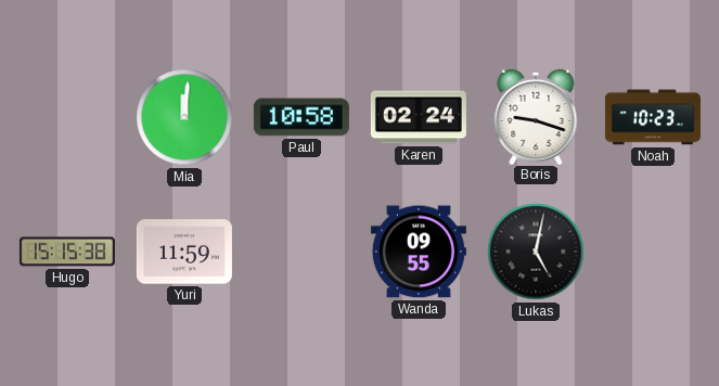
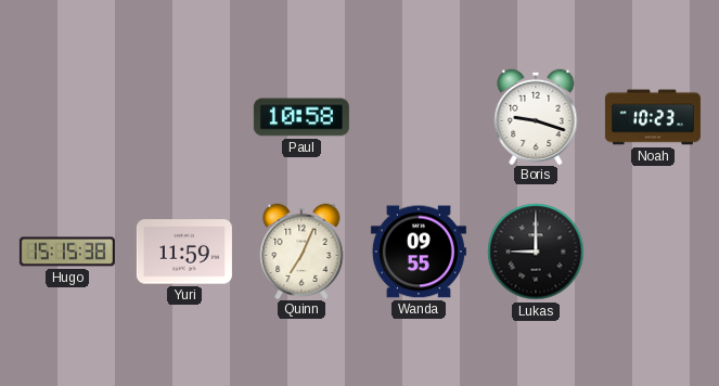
Mia: 12:01 -> none (184, 117)
Karen: 02:24 -> none (419, 117)
Quinn: none -> 7:04 (301, 250)
Lukas: 5:02 -> 9:00 (536, 252)
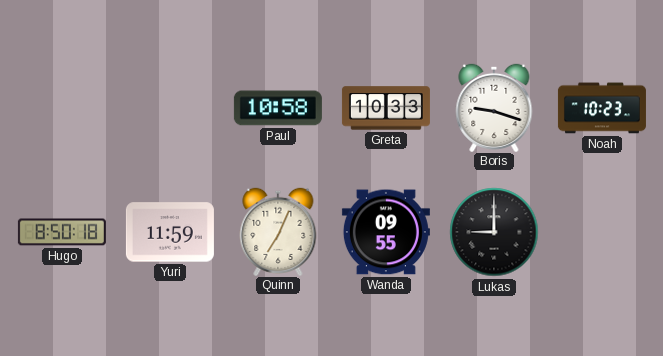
Greta: none -> 10:33 (386, 108)
Hugo: 15:15 -> 8:50 (62, 232)
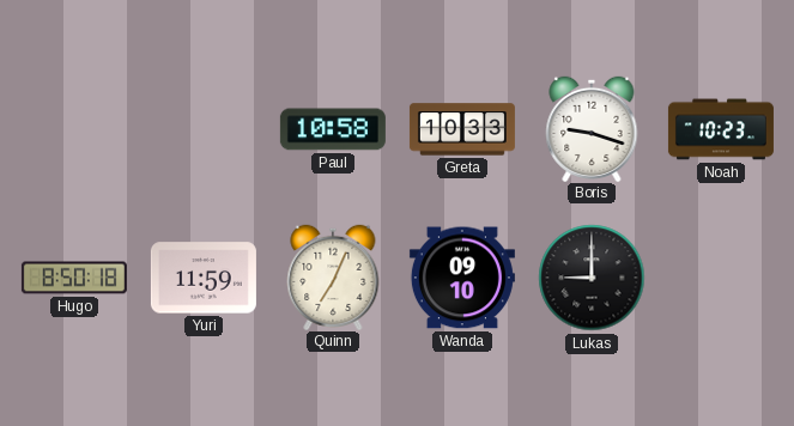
Wanda: 09:55 -> 09:10 (462, 278)
